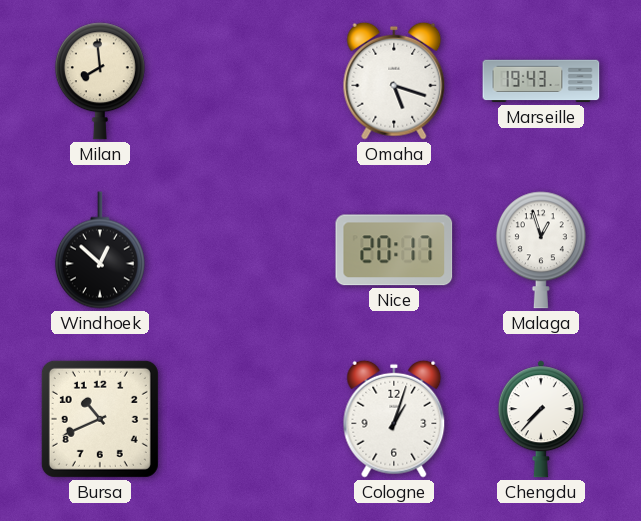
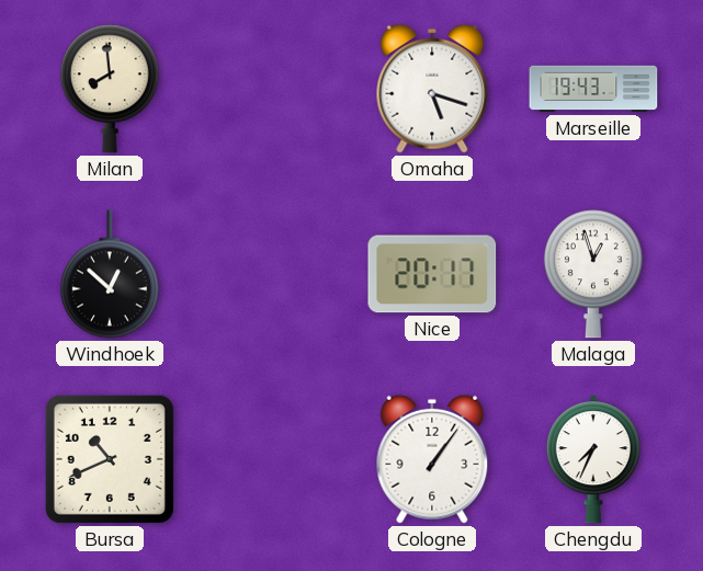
Cologne: 1:03 -> 1:06 (432, 459)
Chengdu: 7:37 -> 7:34 (593, 459)
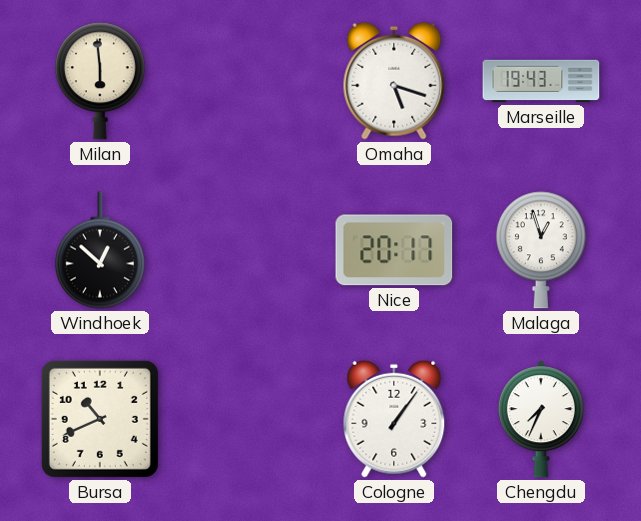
Milan: 7:59 -> 5:59 (100, 81)
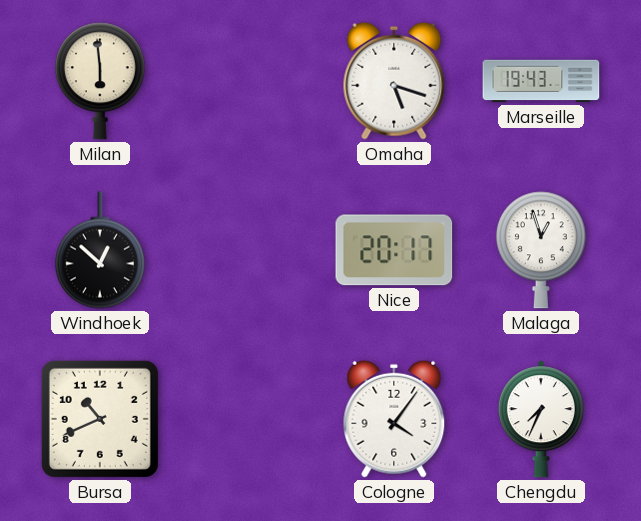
Cologne: 1:06 -> 4:06 (394, 419)
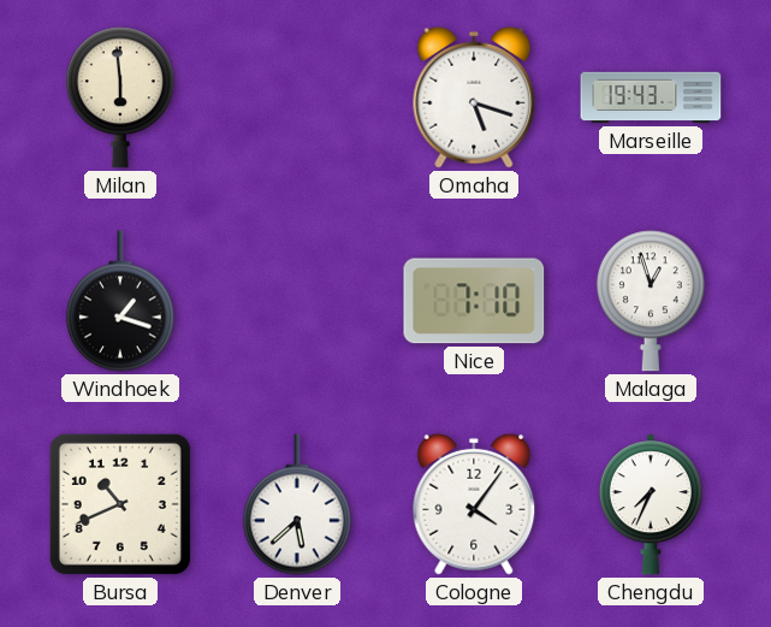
Windhoek: 12:52 -> 1:18 (120, 301)
Nice: 20:17 -> 7:10 (474, 301)
Denver: none -> 5:38 (297, 504)
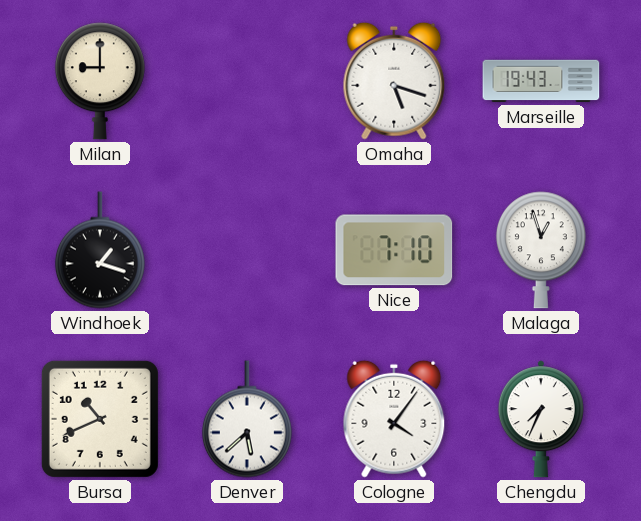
Milan: 5:59 -> 9:00 (100, 81)
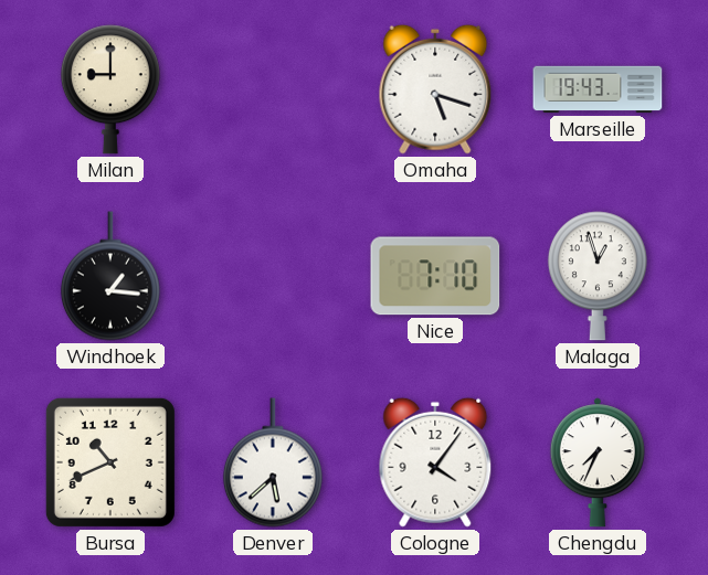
Windhoek: 1:18 -> 1:16 (110, 276)
